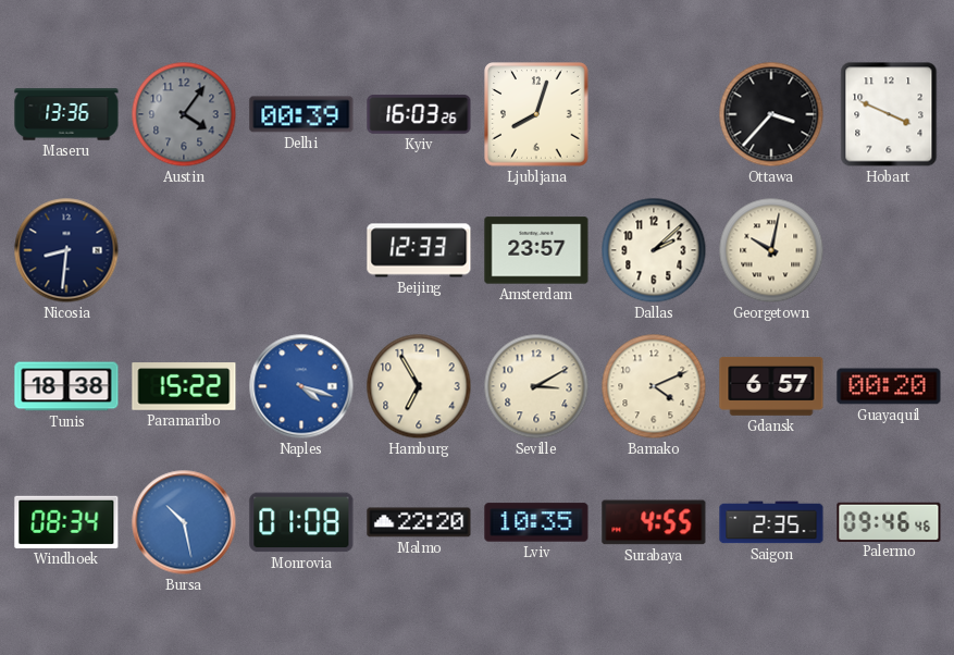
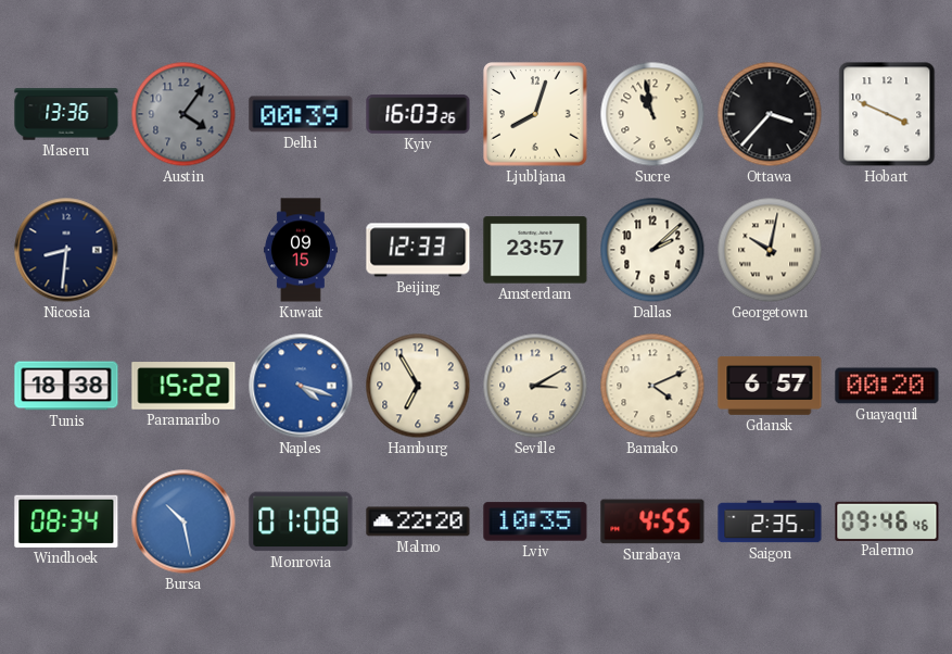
Sucre: none -> 10:58 (652, 114)
Kuwait: none -> 09:15 (301, 250)
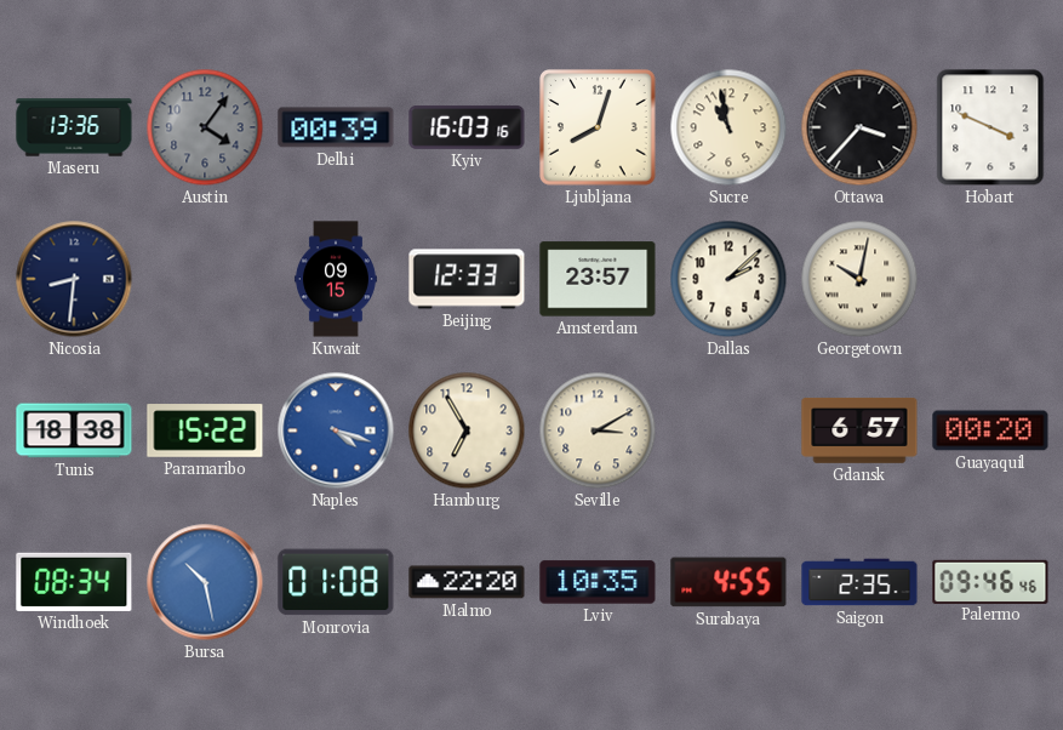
Kyiv: 16:03:26 -> 16:03:16 (467, 127)
Bamako: 4:11 -> none (652, 386)
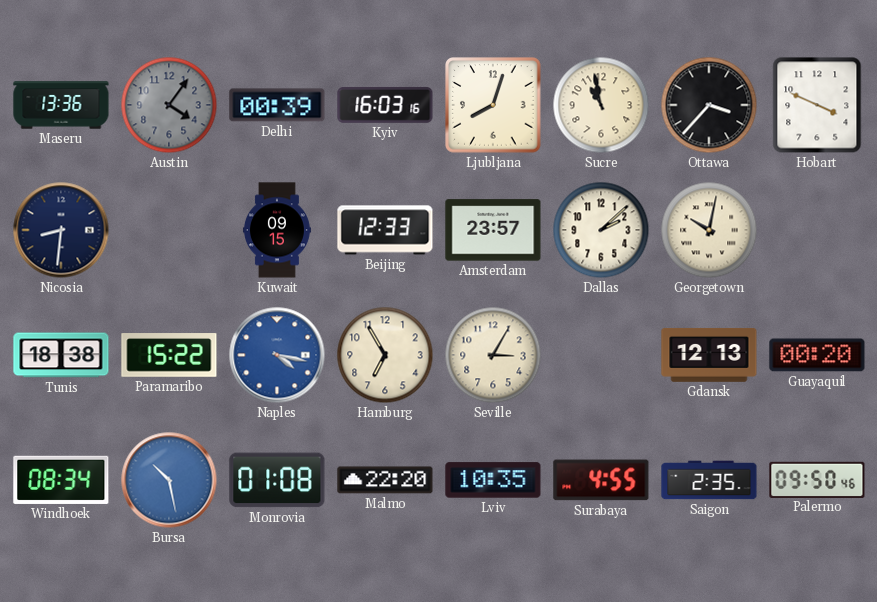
Naples: 4:18 -> 4:17 (277, 355)
Seville: 3:10 -> 3:05 (493, 355)
Gdansk: 6:57 -> 12:13 (709, 355)
Palermo: 09:46 -> 09:50 (817, 479)
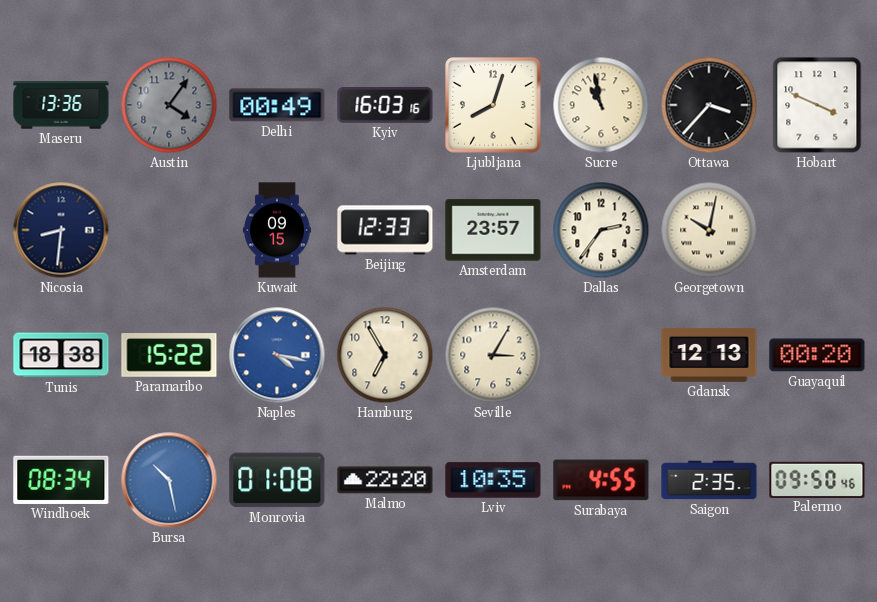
Delhi: 00:39 -> 00:49 (277, 105)
Dallas: 2:08 -> 2:36 (601, 230)
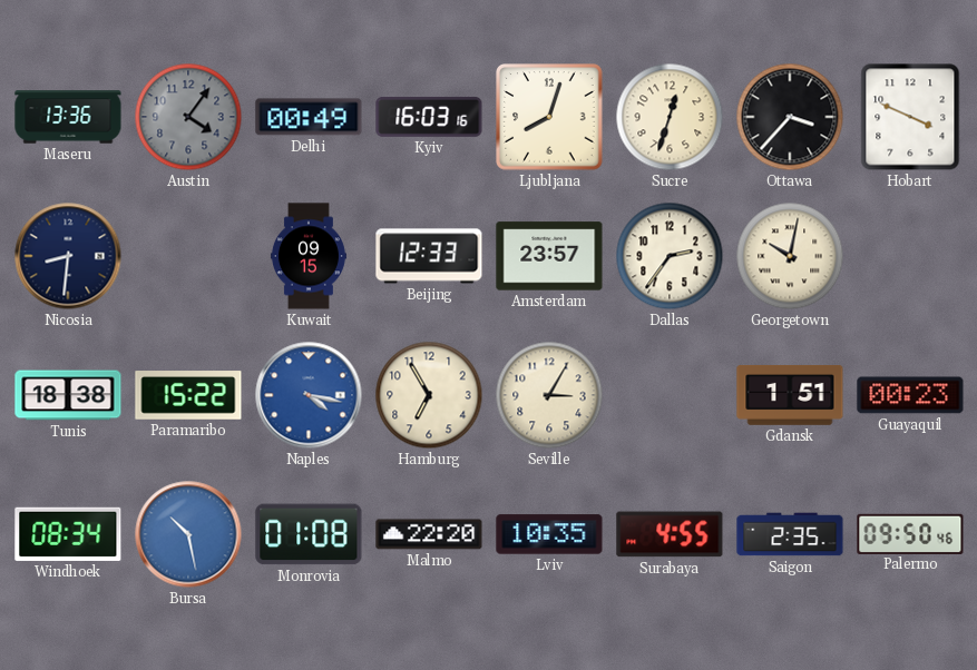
Sucre: 10:58 -> 12:33 (670, 117)
Gdansk: 12:13 -> 1:51 (790, 395)
Guayaquil: 00:20 -> 00:23 (910, 395)
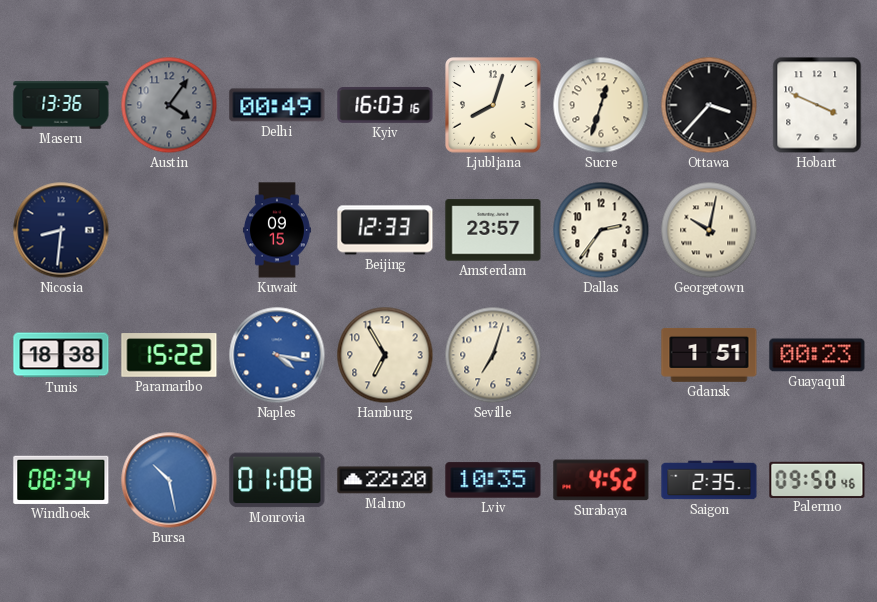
Seville: 3:05 -> 7:03 (493, 355)
Surabaya: 4:55 -> 4:52 (601, 480)
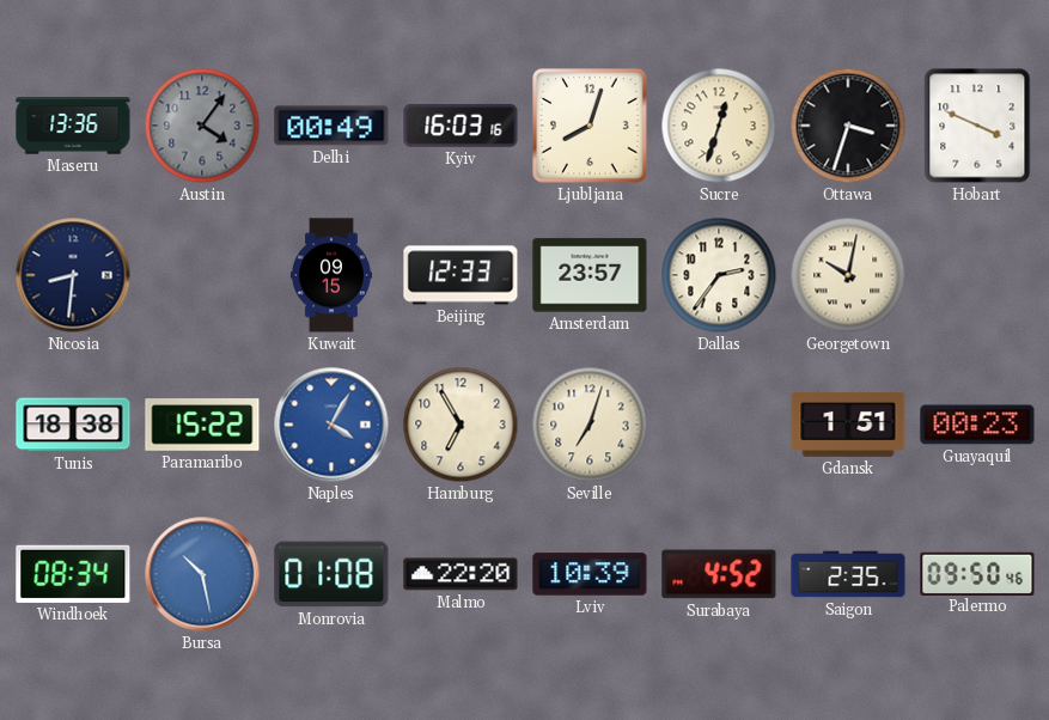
Ottawa: 3:37 -> 3:33 (848, 126)
Naples: 4:17 -> 4:05 (331, 425)
Lviv: 10:35 -> 10:39 (590, 574)
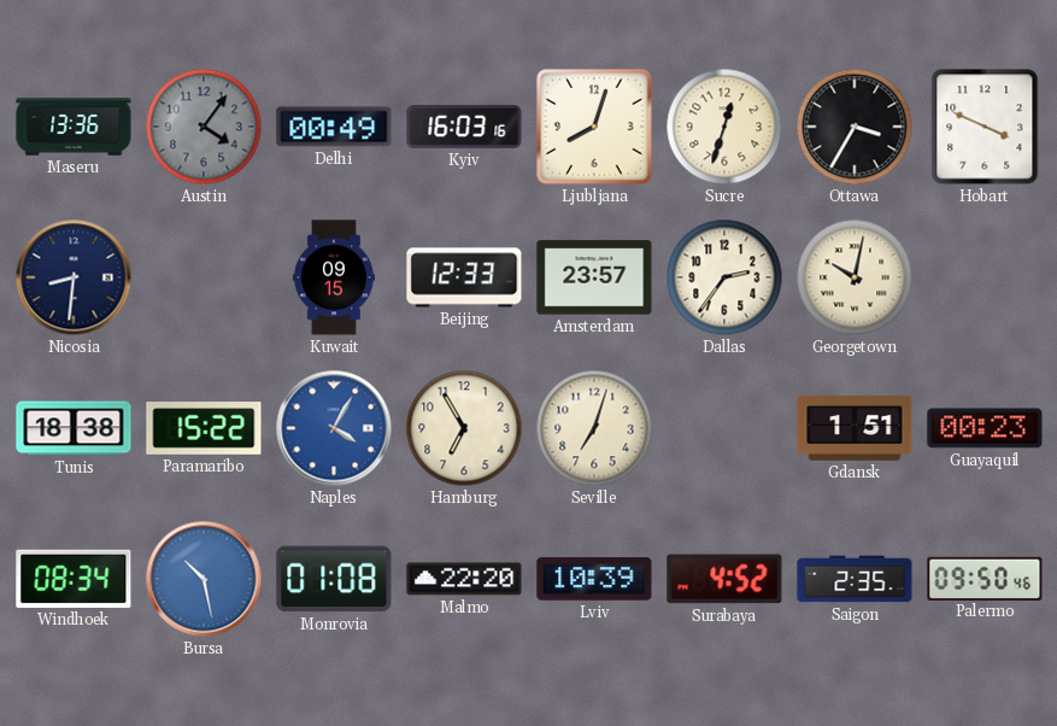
Ottawa: 3:33 -> 3:35 (855, 127)
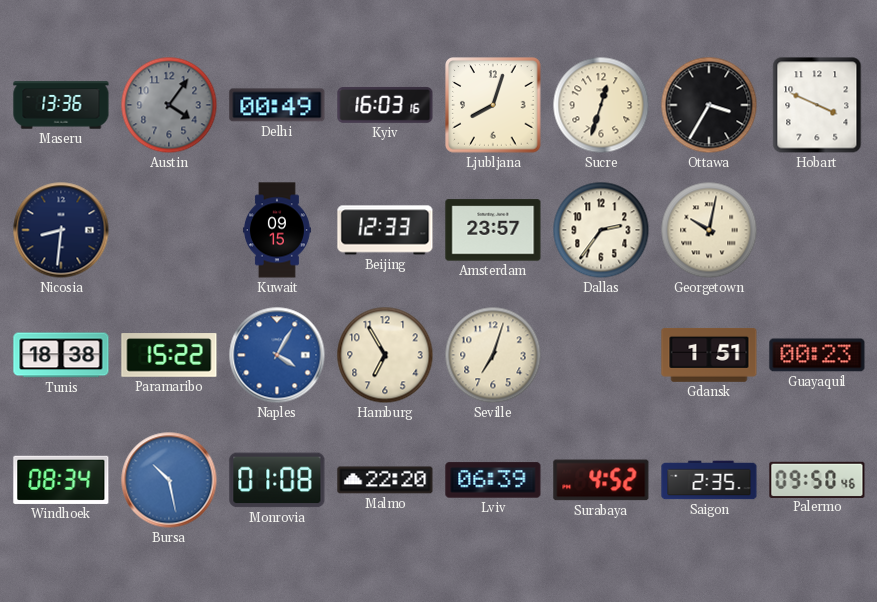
Lviv: 10:39 -> 06:39 (493, 480)
